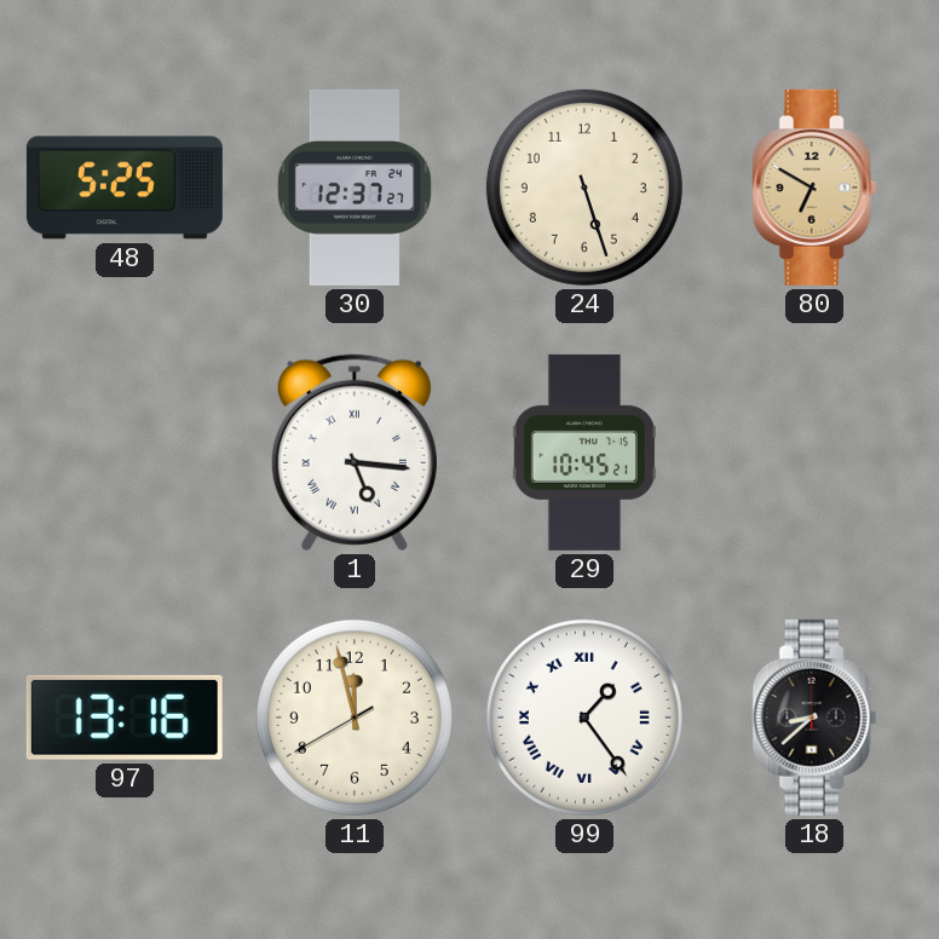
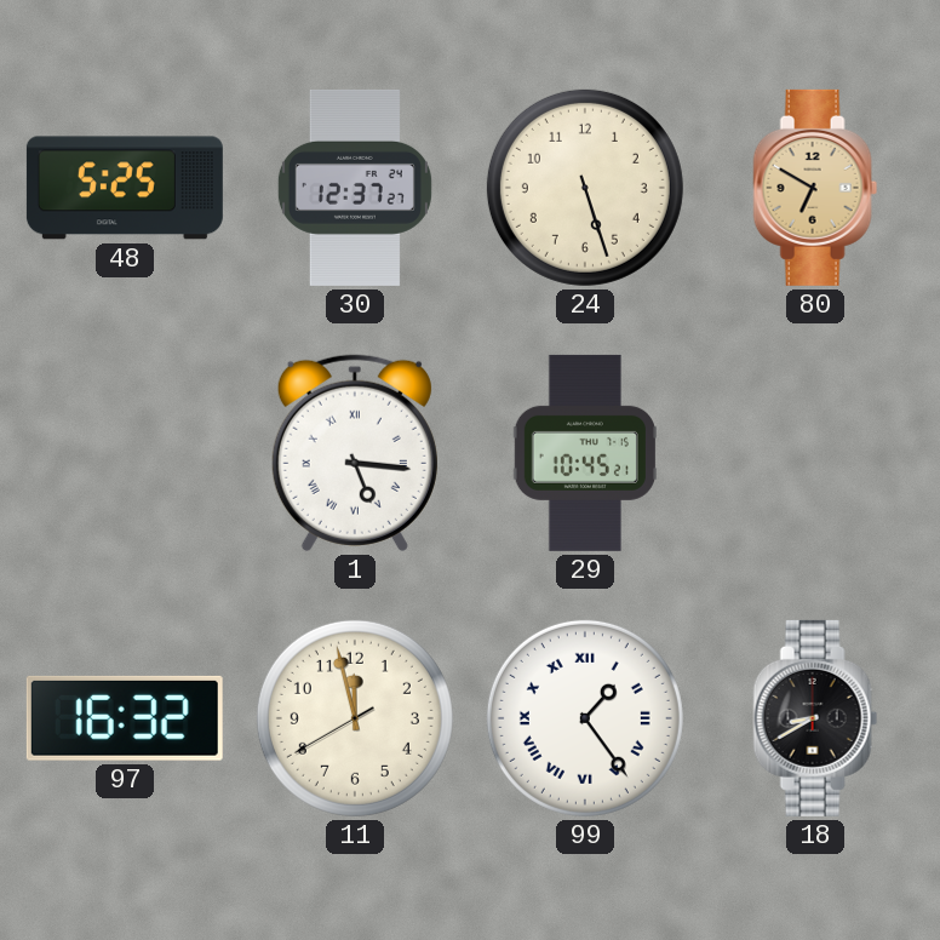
97: 13:16 -> 16:32 (125, 718)
18: 8:38 -> 8:40 (815, 718)
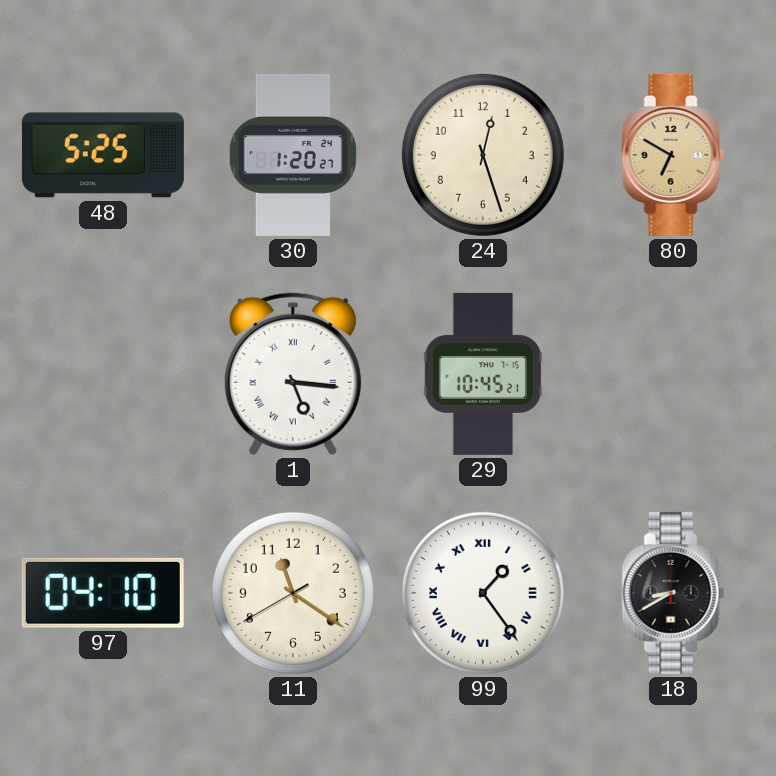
30: 12:37 -> 1:20 (293, 155)
24: 5:27 -> 12:27 (483, 155)
97: 16:32 -> 04:10 (103, 593)
11: 11:57 -> 11:20 (293, 593)
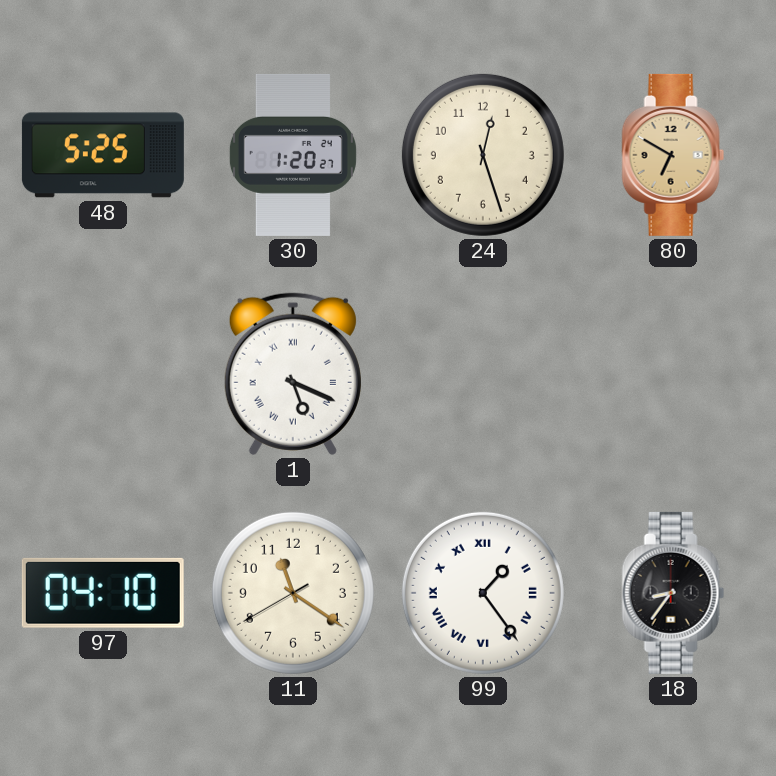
1: 5:16 -> 5:19 (293, 374)
29: 10:45 -> none (483, 374)
18: 8:40 -> 8:36 (673, 593)
